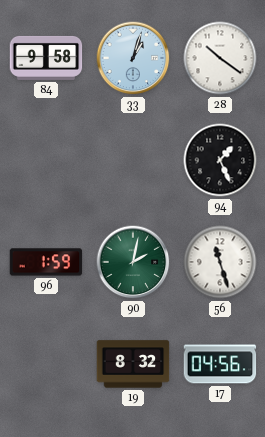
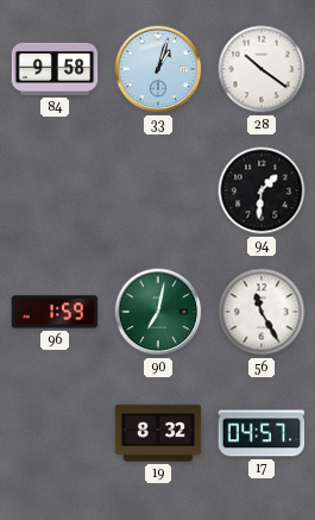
94: 1:26 -> 1:31 (262, 190)
90: 2:02 -> 7:02 (158, 312)
56: 11:27 -> 11:25 (262, 312)
17: 04:56 -> 04:57 (262, 433)
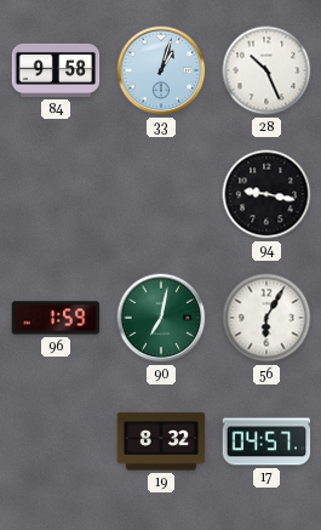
28: 10:21 -> 10:26 (266, 70)
94: 1:31 -> 9:17 (266, 194)
56: 11:25 -> 6:05 (266, 318)
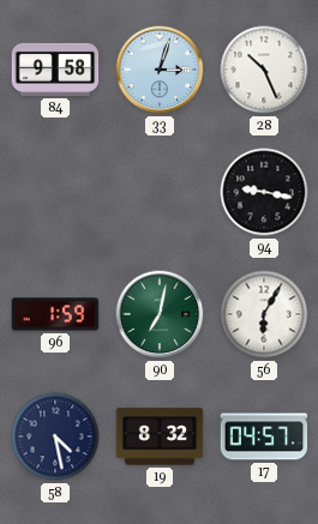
33: 1:03 -> 3:03 (160, 70)
58: none -> 4:28 (55, 436)
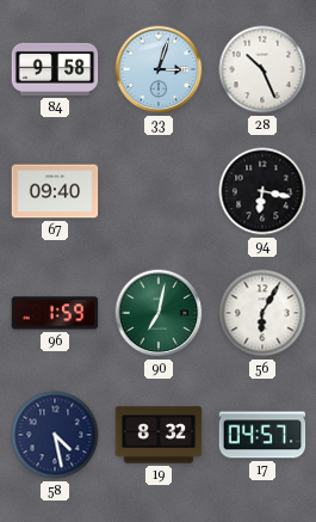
67: none -> 09:40 (55, 191)
94: 9:17 -> 6:17 (262, 191)
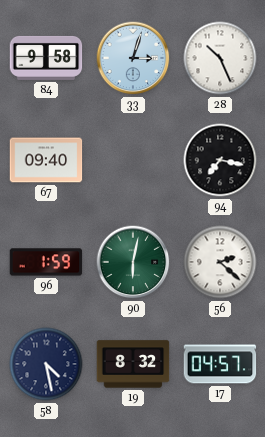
94: 6:17 -> 7:17 (220, 160)
90: 7:02 -> 6:02 (133, 262)
56: 6:05 -> 2:22 (220, 262)
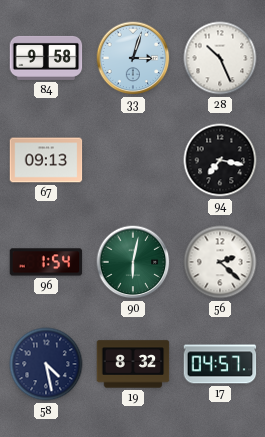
67: 09:40 -> 09:13 (46, 160)
96: 1:59 -> 1:54 (46, 262)
